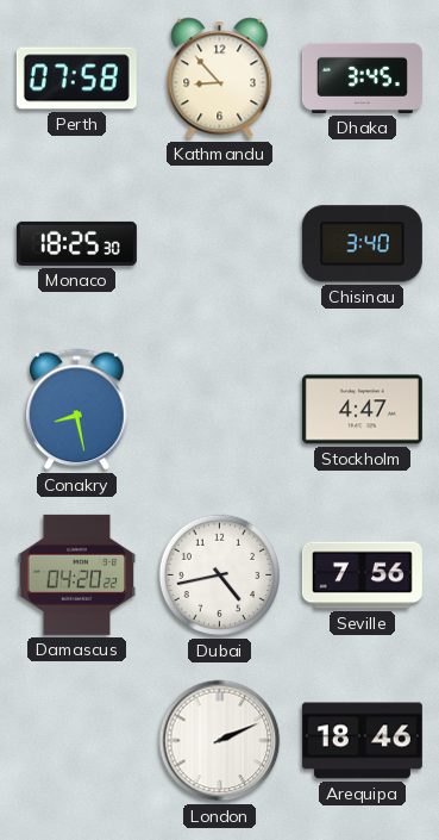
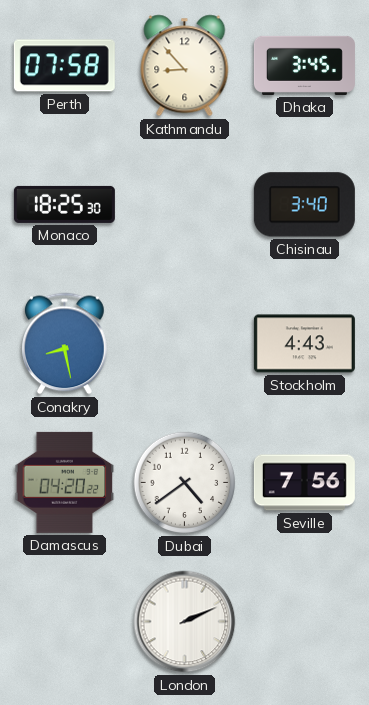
Stockholm: 4:47 -> 4:43 (304, 344)
Dubai: 4:43 -> 4:39 (185, 483)
Arequipa: 18:46 -> none (362, 741)
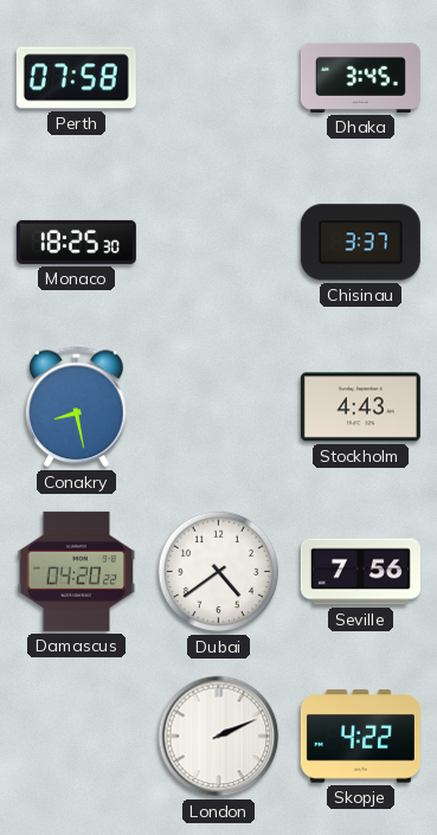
Kathmandu: 8:53 -> none (185, 66)
Chisinau: 3:40 -> 3:37 (360, 243)
Skopje: none -> 4:22 (360, 737)
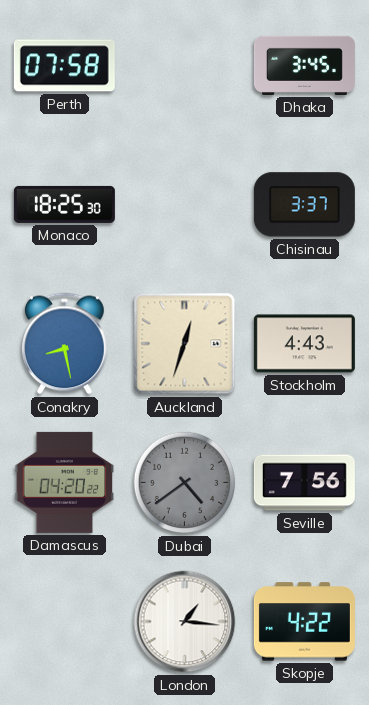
Auckland: none -> 12:33 (185, 344)
Dubai dial: white -> grey (185, 483)
London: 2:11 -> 1:16 (185, 622)
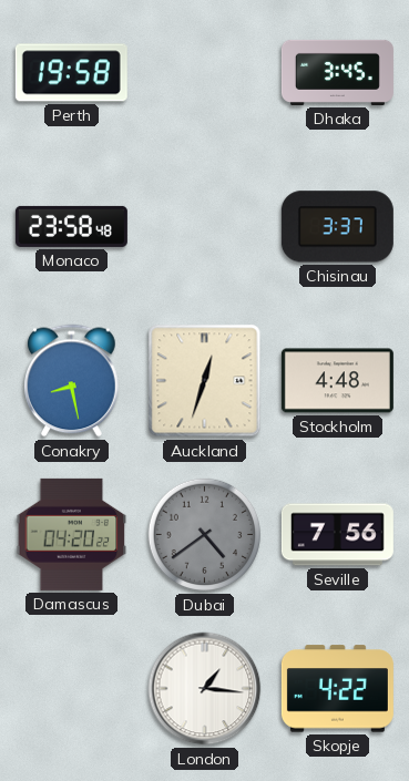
Perth: 07:58 -> 19:58 (71, 73)
Monaco: 18:25 -> 23:58 (71, 226)
Stockholm: 4:43 -> 4:48 (337, 381)
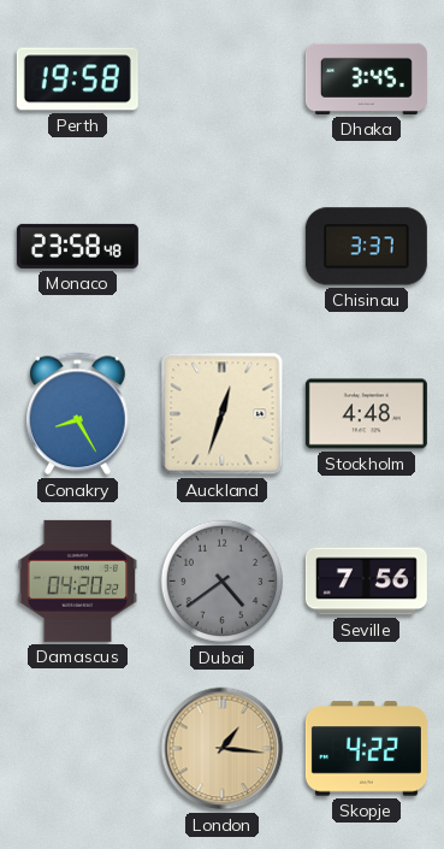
Conakry: 8:28 -> 8:25 (78, 414)
London dial: white -> champagne (223, 749)
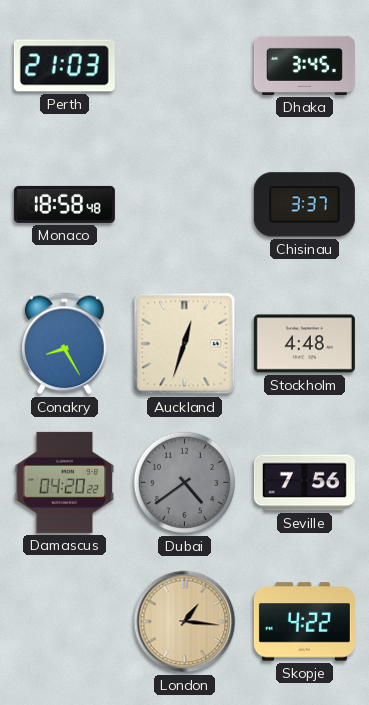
Perth: 19:58 -> 21:03 (64, 66)
Monaco: 23:58 -> 18:58 (64, 204)
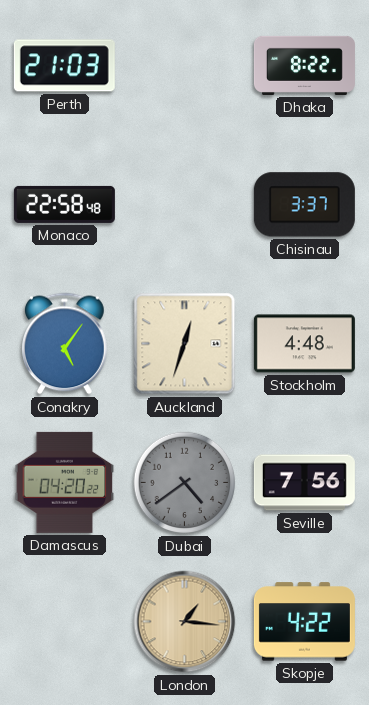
Dhaka: 3:45 -> 8:22 (304, 65)
Monaco: 18:58 -> 22:58 (64, 204)
Conakry: 8:25 -> 5:06 (65, 344)
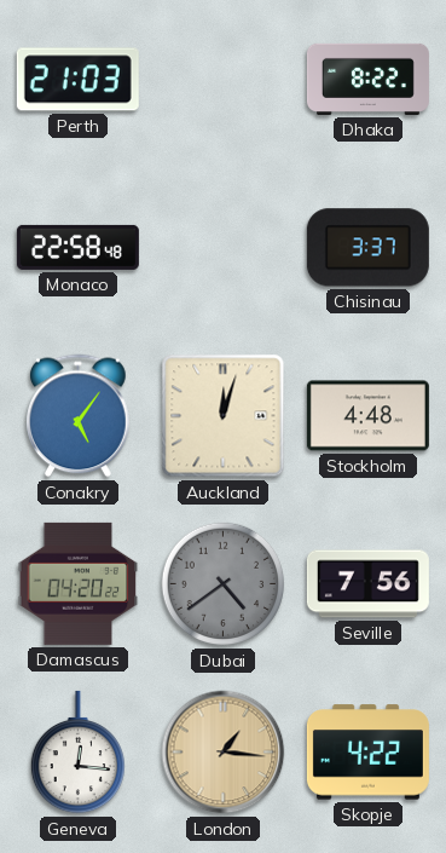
Auckland: 12:33 -> 12:03 (224, 416)
Geneva: none -> 12:16 (77, 753)
